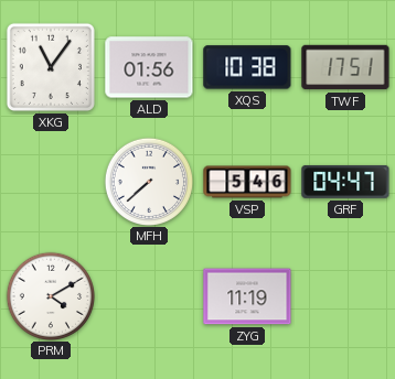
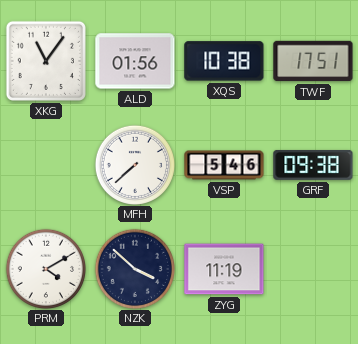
GRF: 04:47 -> 09:38 (313, 165)
NZK: none -> 3:52 (134, 268)
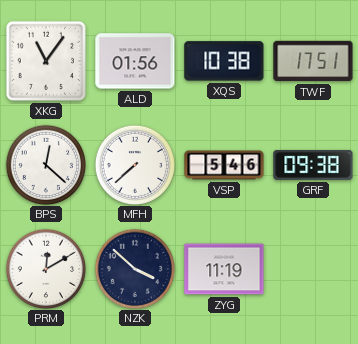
BPS: none -> 12:22 (45, 164)
PRM: 4:10 -> 12:10 (45, 268)
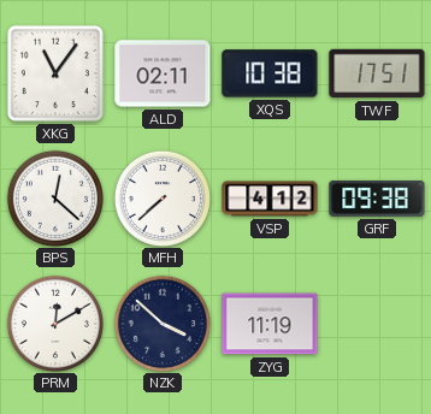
ALD: 01:56 -> 02:11 (163, 73)
VSP: 5:46 -> 4:12 (270, 199)
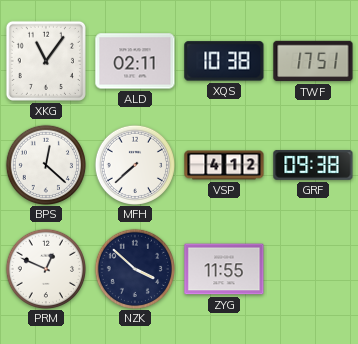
PRM: 12:10 -> 12:49 (45, 268)
ZYG: 11:19 -> 11:55 (224, 269)
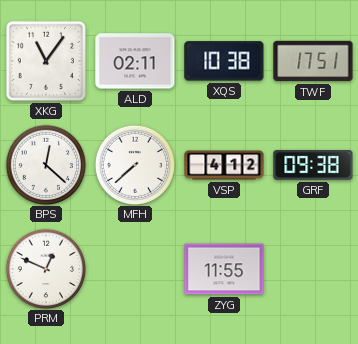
NZK: 3:52 -> none (134, 268)
